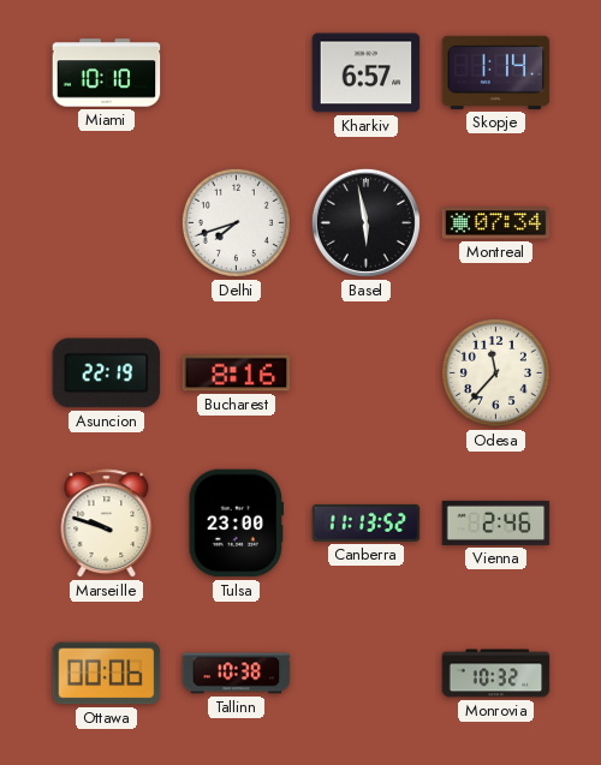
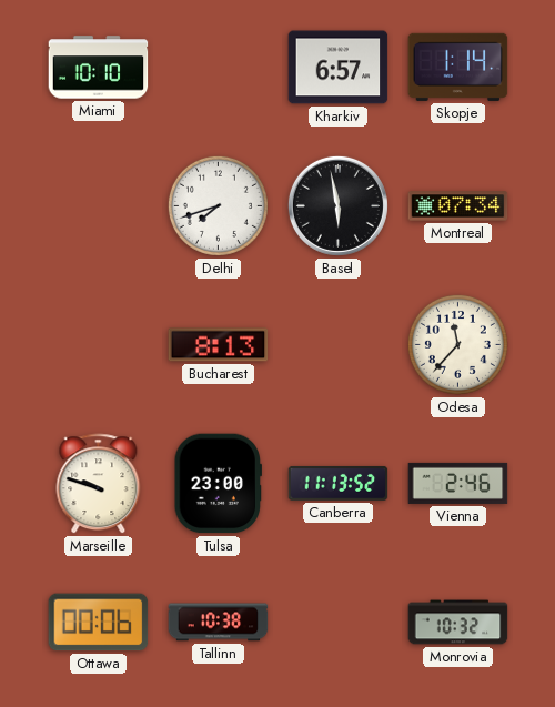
Asuncion: 22:19 -> none (107, 373)
Bucharest: 8:16 -> 8:13 (219, 345)
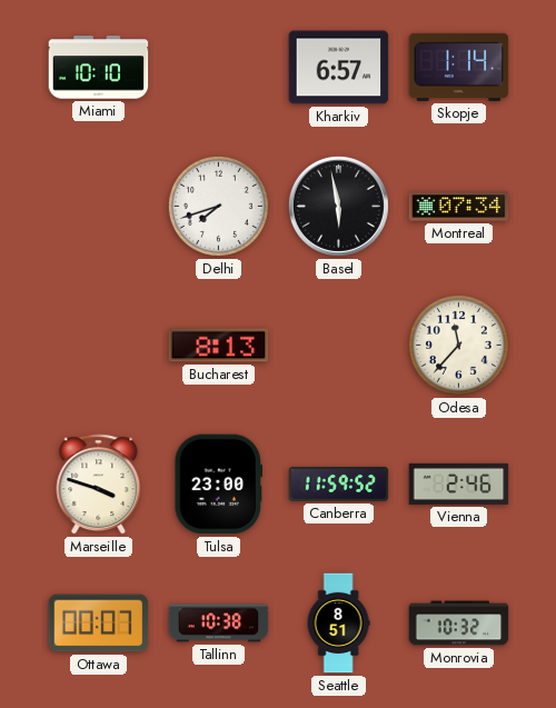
Marseille: 9:48 -> 3:48 (99, 485)
Canberra: 11:13 -> 11:59 (339, 483)
Ottawa: 00:06 -> 00:07 (99, 624)
Seattle: none -> 8:51 (338, 624)
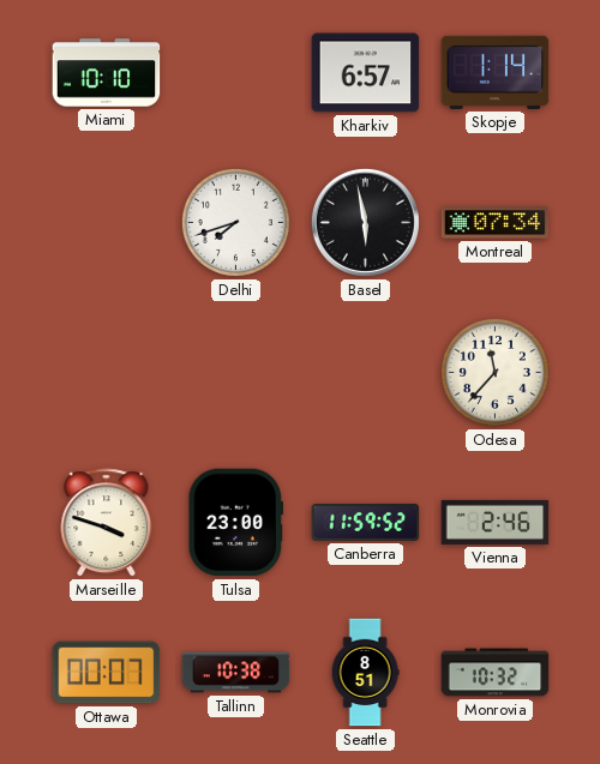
Bucharest: 8:13 -> none (219, 346)
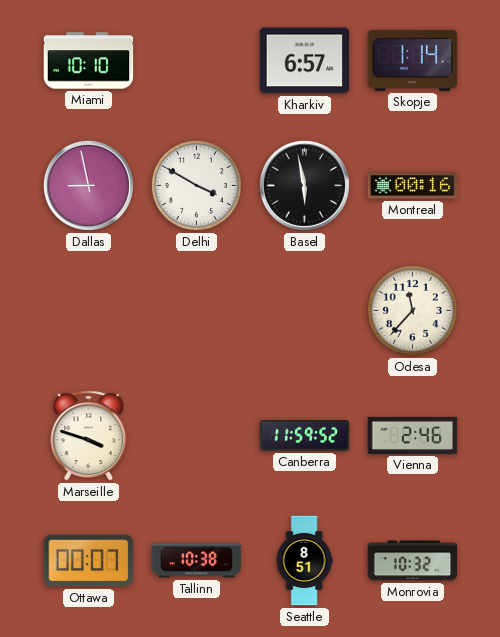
Dallas: none -> 8:58 (88, 185)
Delhi: 7:42 -> 3:50 (196, 185)
Montreal: 07:34 -> 00:16 (413, 186)
Tulsa: 23:00 -> none (235, 523)
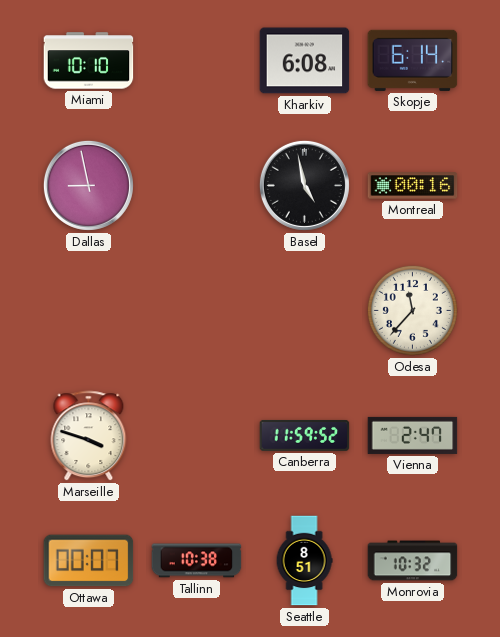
Kharkiv: 6:57 -> 6:08 (305, 61)
Skopje: 1:14 -> 6:14 (413, 60)
Delhi: 3:50 -> none (196, 185)
Basel: 5:58 -> 4:58 (304, 185)
Vienna: 2:46 -> 2:47 (413, 435)
